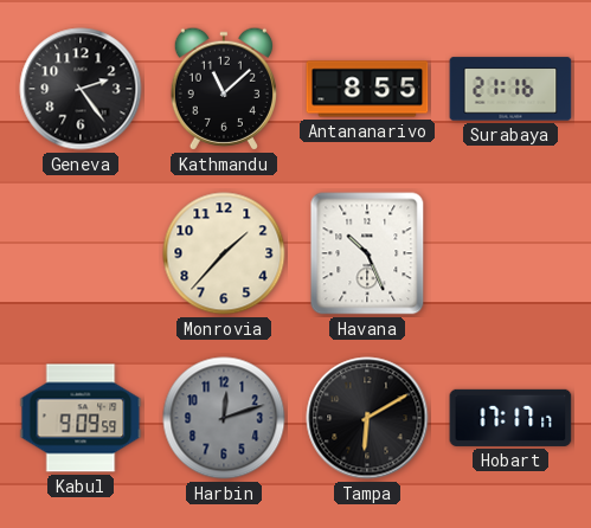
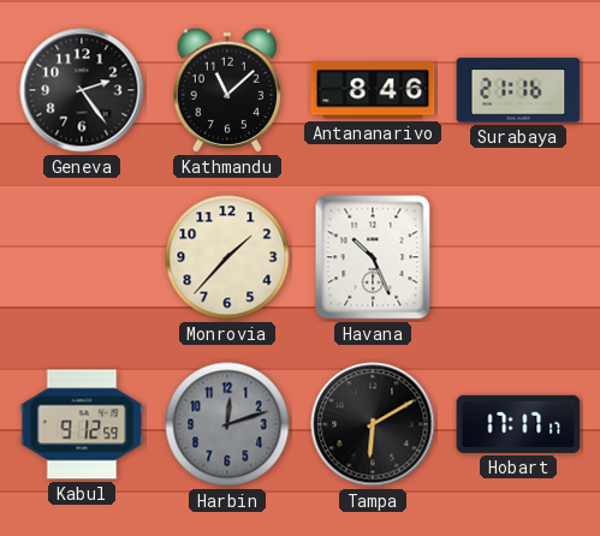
Antananarivo: 8:55 -> 8:46 (373, 90)
Kabul: 9:09 -> 9:12 (82, 424)
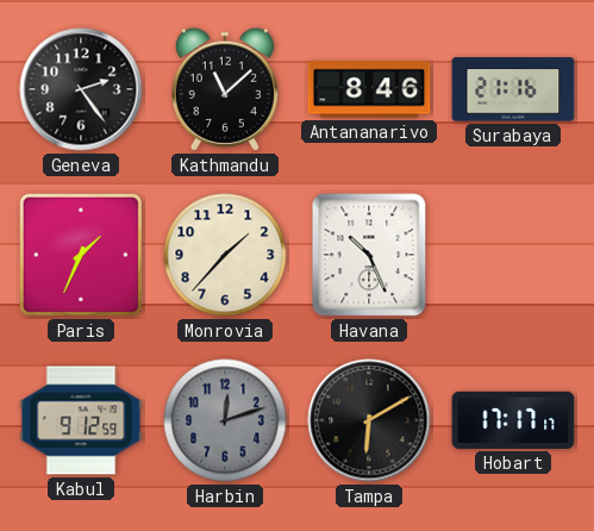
Paris: none -> 1:34 (81, 255)
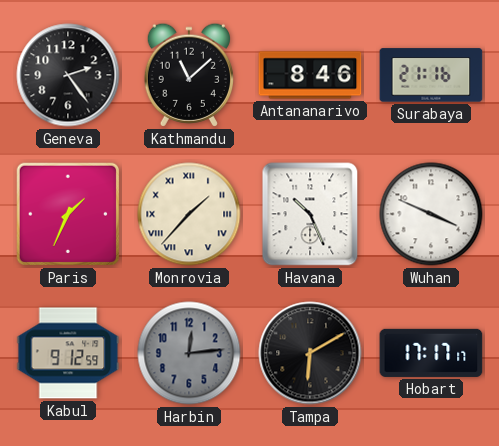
Monrovia numerals: Arabic -> Roman (189, 214)
Wuhan: none -> 3:49 (431, 214)
Harbin: 12:12 -> 12:14 (189, 353)
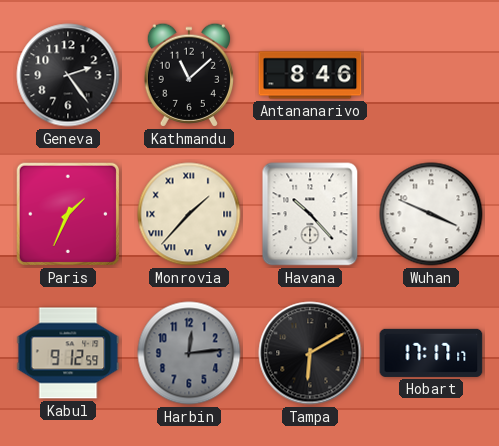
Surabaya: 21:16 -> none (431, 75)
Havana: 10:26 -> 10:23 (310, 214)
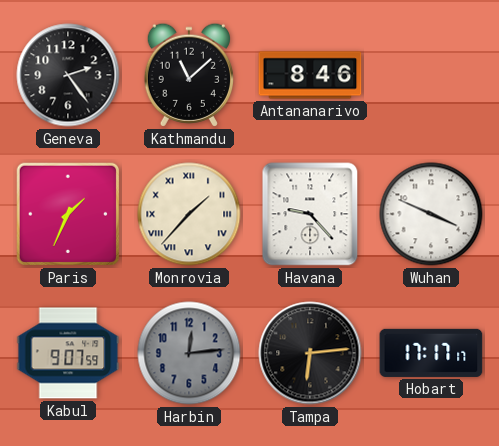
Havana: 10:23 -> 9:23 (310, 214)
Kabul: 9:12 -> 9:07 (68, 353)
Tampa: 6:10 -> 6:14 (310, 353)
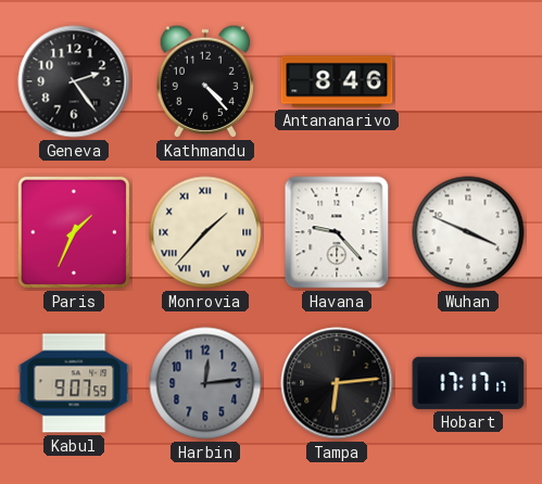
Kathmandu: 11:08 -> 4:23 (205, 81)
